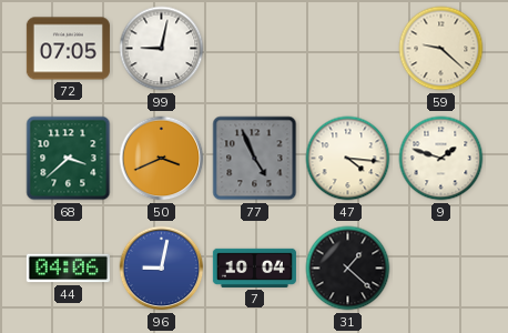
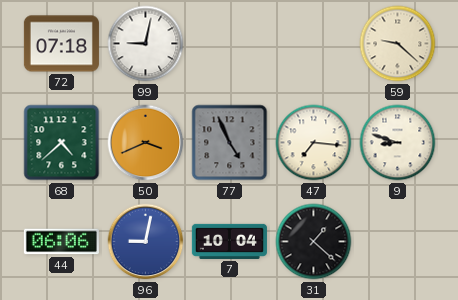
72: 07:05 -> 07:18 (61, 44)
68: 3:38 -> 4:38 (62, 143)
47: 4:16 -> 7:16 (314, 143)
9: 1:48 -> 8:48 (398, 143)
44: 04:06 -> 06:06 (61, 242)
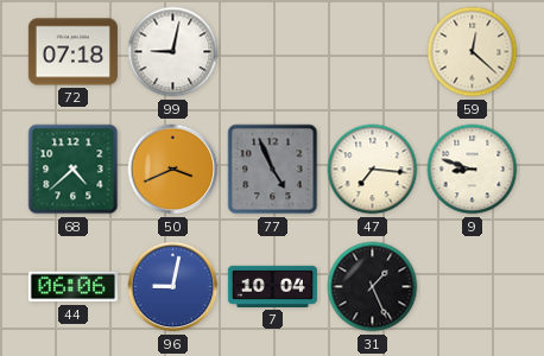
59: 9:22 -> 12:22 (473, 52)
31: 1:22 -> 1:26 (373, 287)
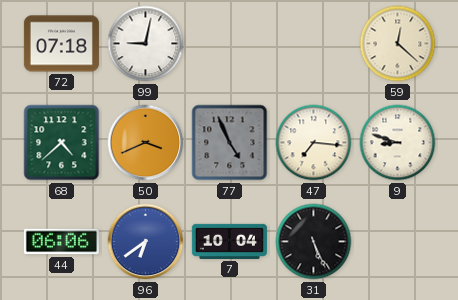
96: 9:02 -> 6:39 (146, 242)
31: 1:26 -> 5:26 (314, 242)
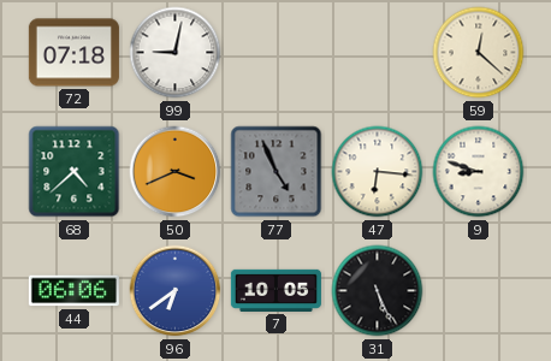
47: 7:16 -> 6:16 (378, 172)
7: 10:04 -> 10:05 (275, 290)
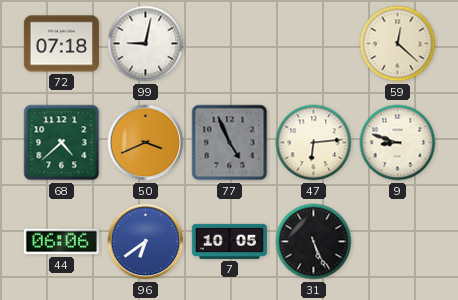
47: 6:16 -> 6:14 (314, 143)
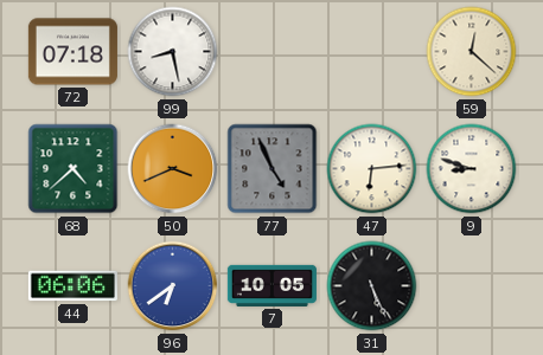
99: 9:02 -> 8:28 (173, 52)
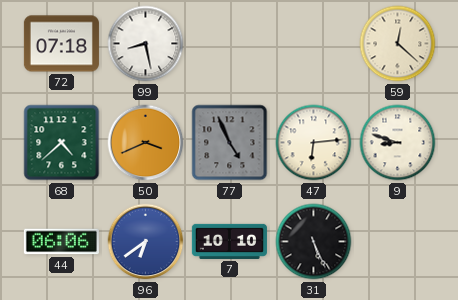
7: 10:05 -> 10:10 (229, 241)
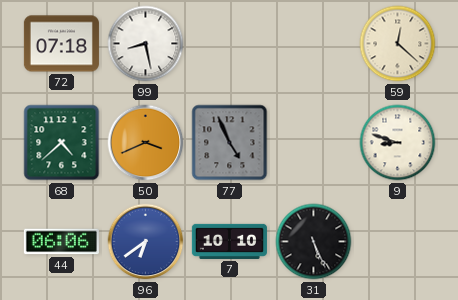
47: 6:14 -> none (314, 143)
